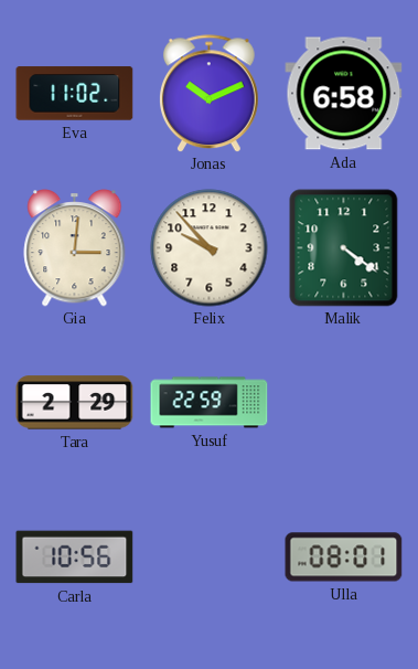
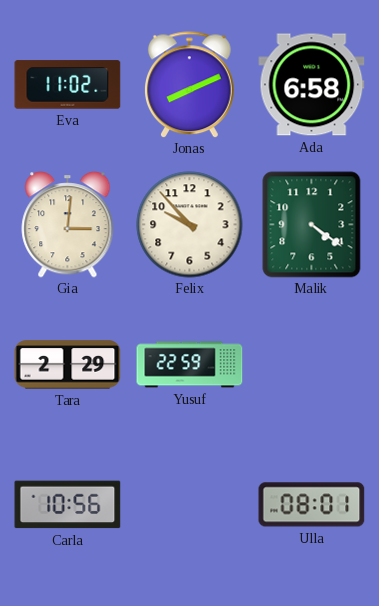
Jonas: 10:11 -> 8:11 (190, 85)
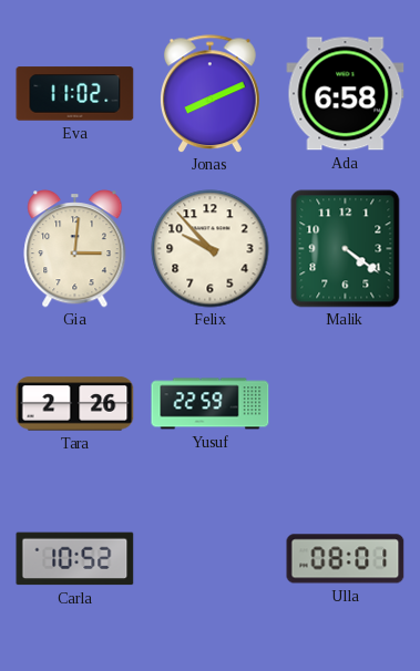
Tara: 2:29 -> 2:26 (75, 404)
Carla: 10:56 -> 10:52 (75, 559)
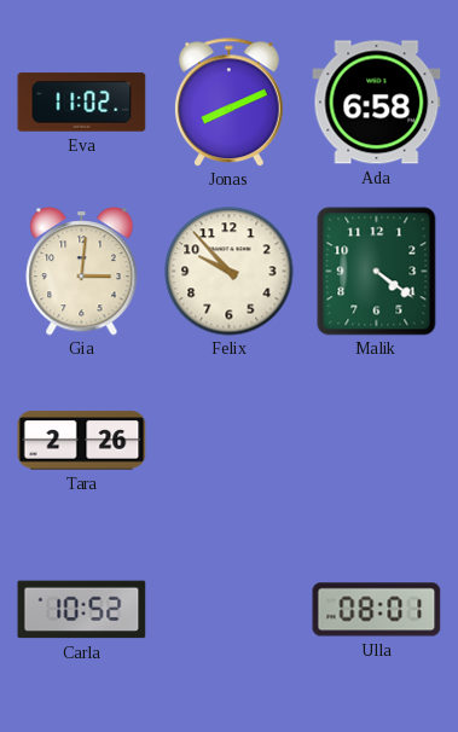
Yusuf: 22:59 -> none (211, 404)
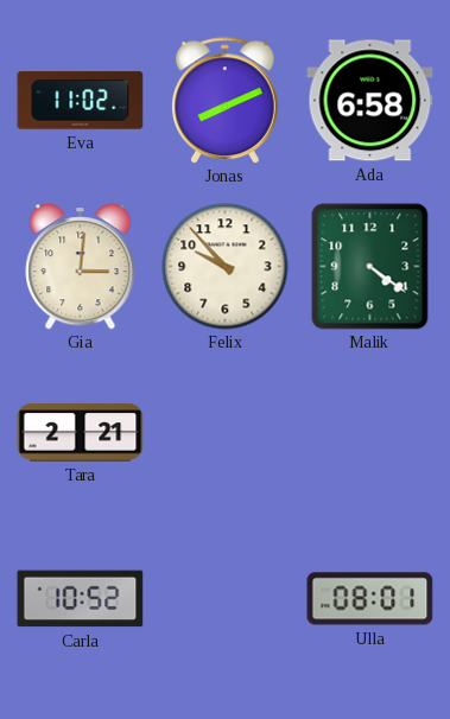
Tara: 2:26 -> 2:21 (81, 433)
